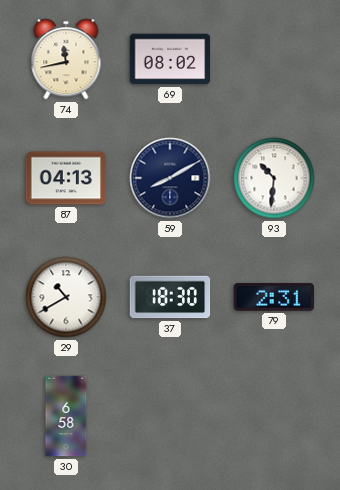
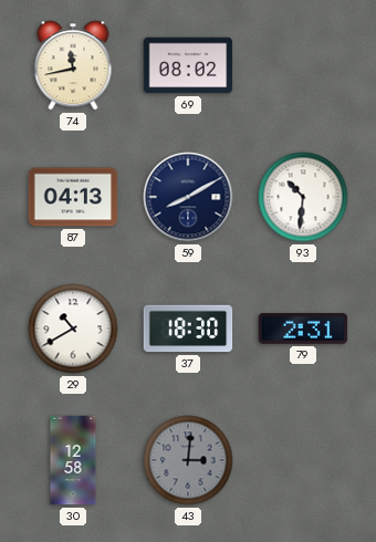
30: 6:58 -> 12:58 (73, 460)
43: none -> 3:01 (188, 460)
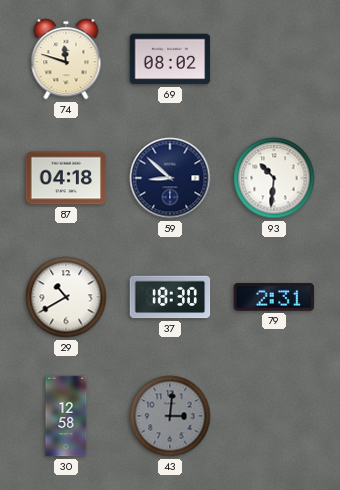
74: 11:43 -> 11:48 (66, 59)
87: 04:13 -> 04:18 (66, 178)
59: 8:10 -> 8:52 (170, 178)
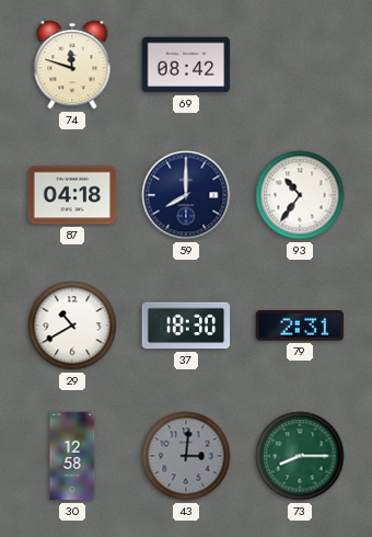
69: 08:02 -> 08:42 (186, 65)
59: 8:52 -> 8:00 (186, 195)
93: 10:31 -> 10:36 (300, 195)
73: none -> 8:15 (300, 456)
